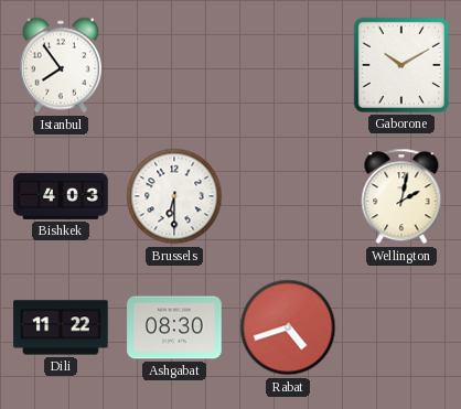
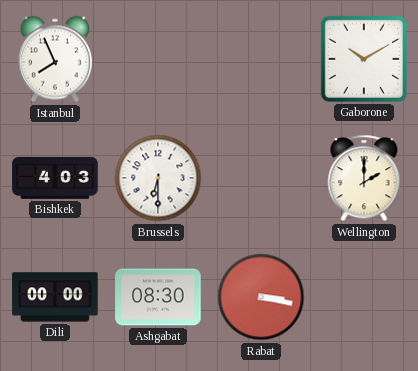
Istanbul: 7:54 -> 7:56 (55, 59)
Wellington: 2:02 -> 2:00 (364, 178)
Dili: 11:22 -> 00:00 (55, 297)
Rabat: 4:42 -> 3:17 (261, 297)
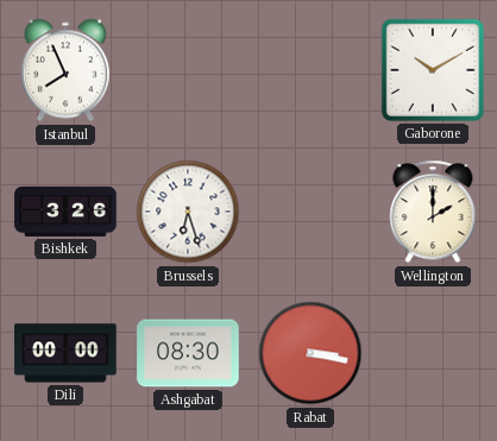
Bishkek: 4:03 -> 3:26 (65, 212)
Brussels: 6:30 -> 6:27 (188, 212)
